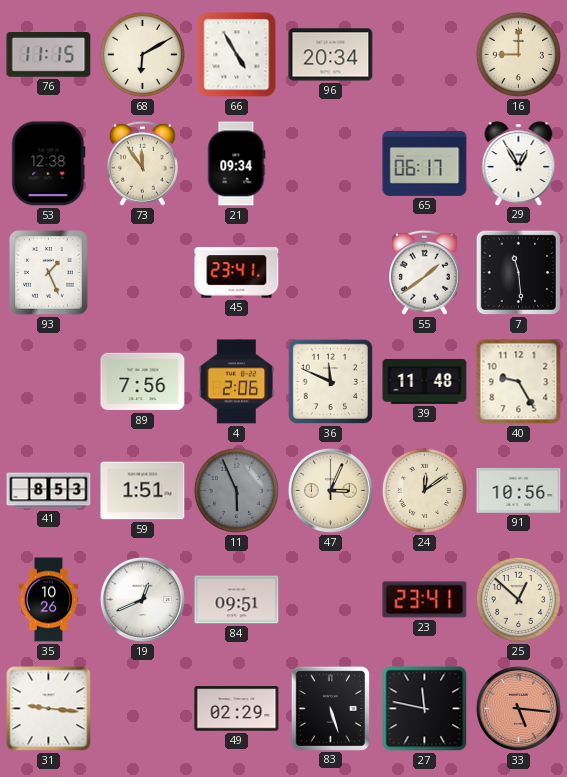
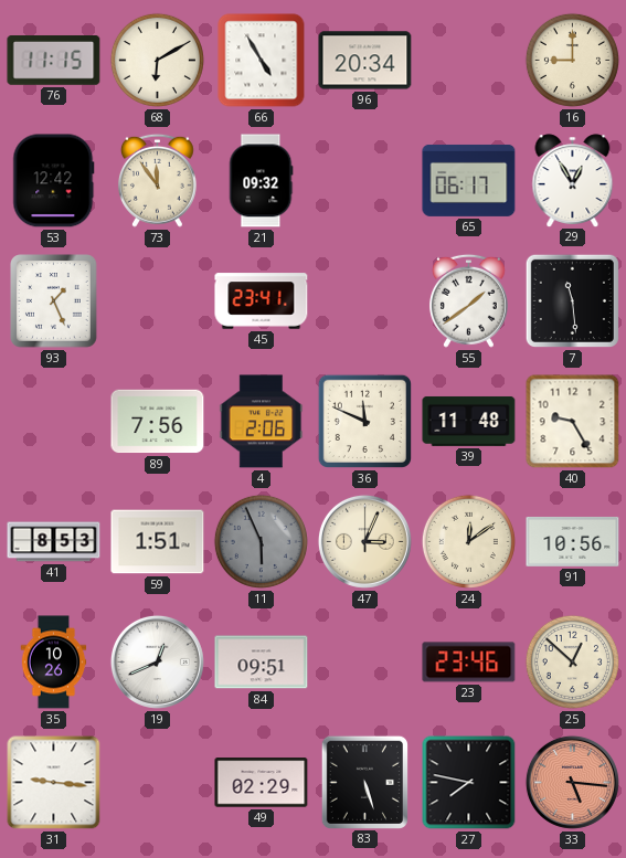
53: 12:38 -> 12:42 (54, 181)
21: 09:34 -> 09:32 (261, 181)
23: 23:41 -> 23:46 (469, 663)
27: 11:47 -> 7:47 (469, 783)
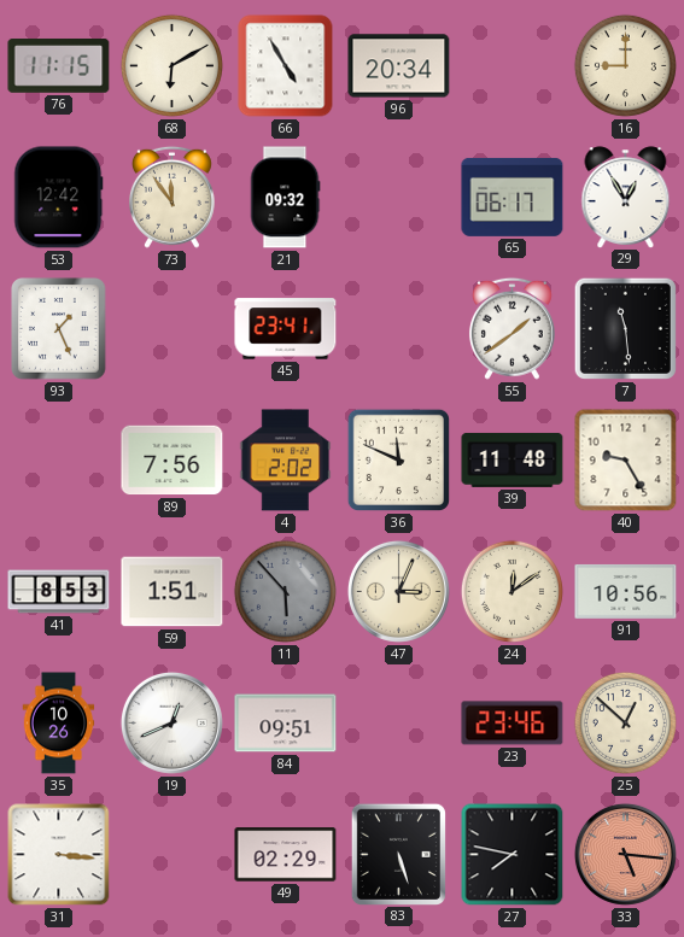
4: 2:06 -> 2:02 (286, 461)
11: 5:56 -> 5:53 (285, 591)
31: 9:16 -> 3:16 (59, 855)
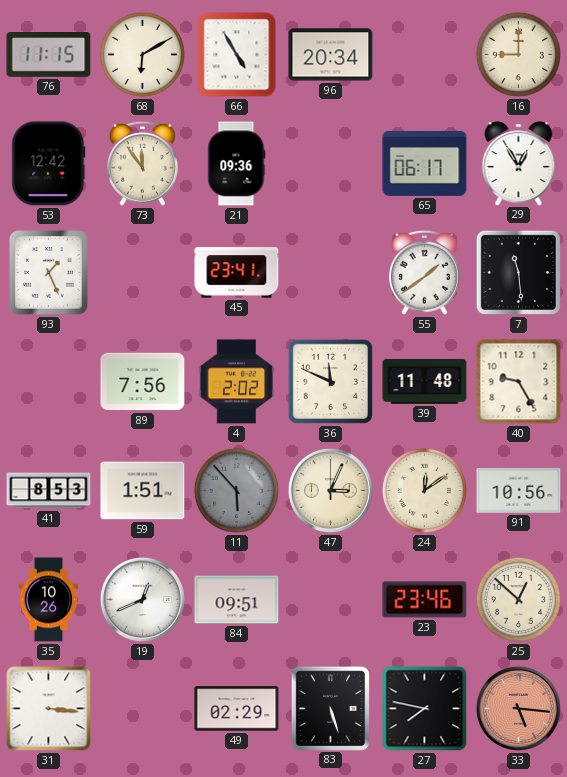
21: 09:32 -> 09:36 (236, 164)
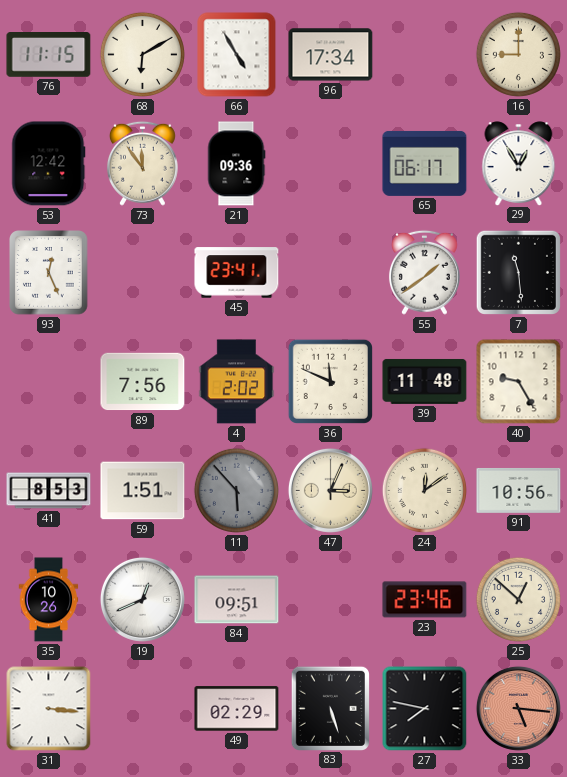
96: 20:34 -> 17:34 (331, 55)
93: 1:26 -> 12:26 (49, 273)
